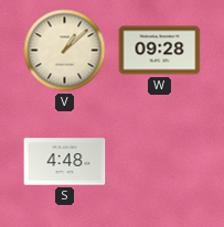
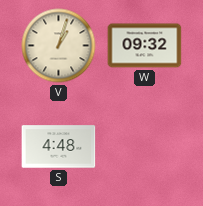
V: 1:08 -> 1:03 (59, 46)
W: 09:28 -> 09:32 (145, 46)
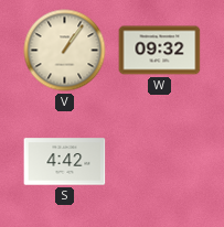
V: 1:03 -> 1:06 (65, 51)
S: 4:48 -> 4:42 (65, 162)
